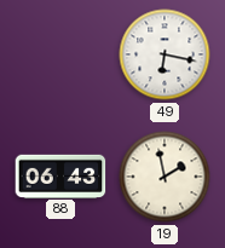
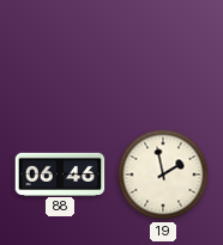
49: 6:17 -> none (165, 54)
88: 06:43 -> 06:46 (60, 173)
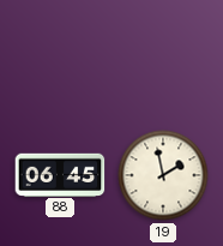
88: 06:46 -> 06:45 (60, 174)
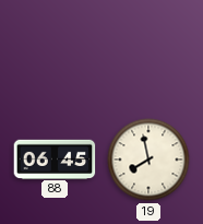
19: 1:58 -> 7:58 (148, 160)
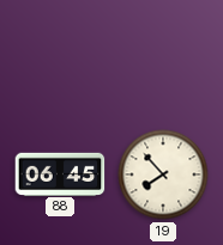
19: 7:58 -> 7:53 (163, 174)
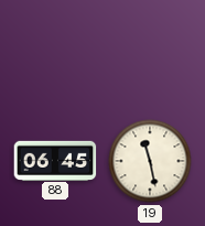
19: 7:53 -> 11:28 (150, 161)
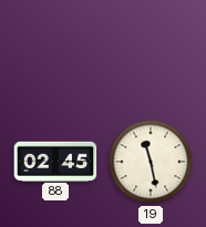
88: 06:45 -> 02:45 (55, 161)
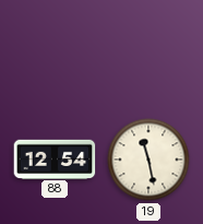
88: 02:45 -> 12:54 (55, 158)
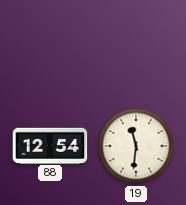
19: 11:28 -> 11:31 (136, 146)
